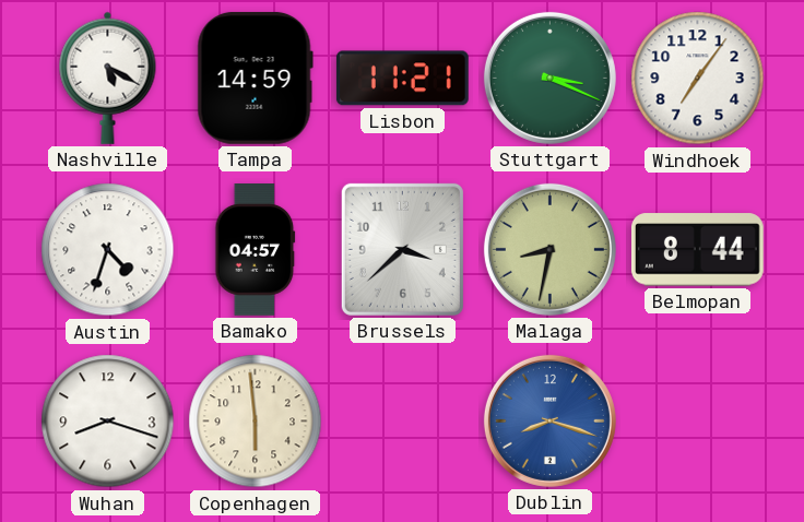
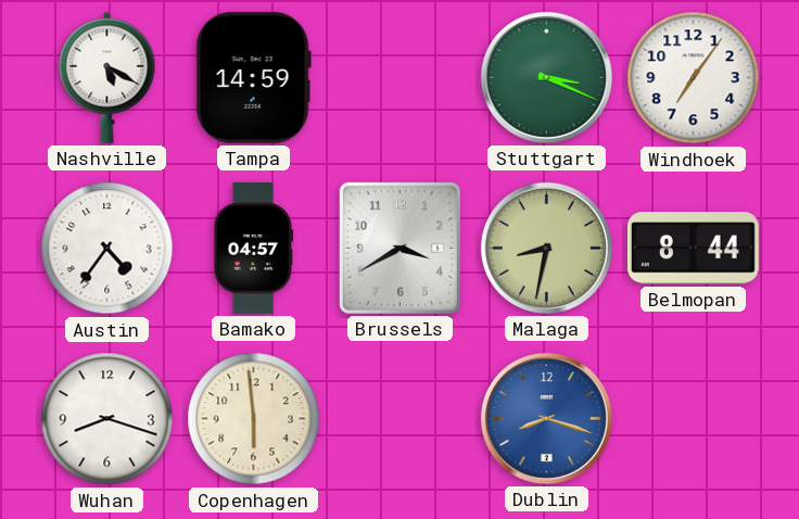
Lisbon: 11:21 -> none (402, 79)
Austin: 4:33 -> 4:36 (107, 249)
Brussels: 3:38 -> 3:40 (399, 248)
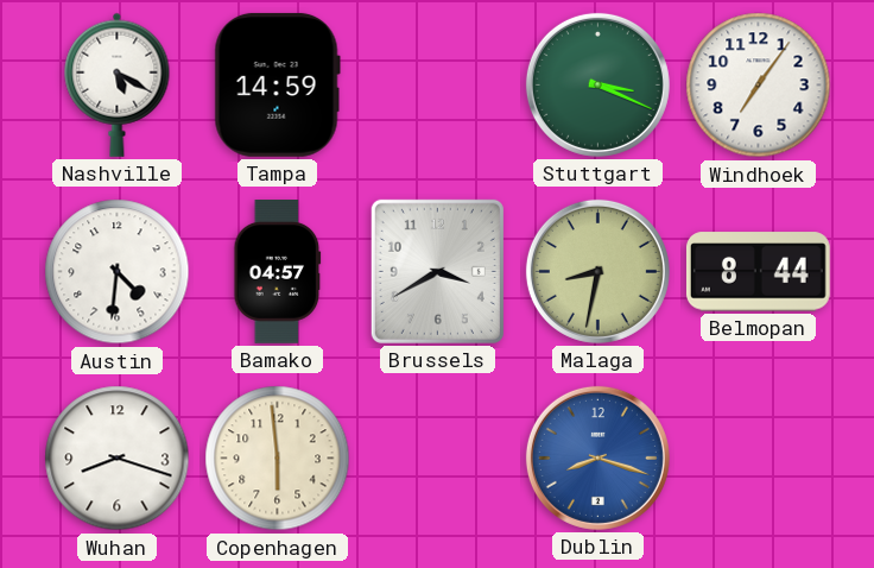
Austin: 4:36 -> 4:31 (118, 272)
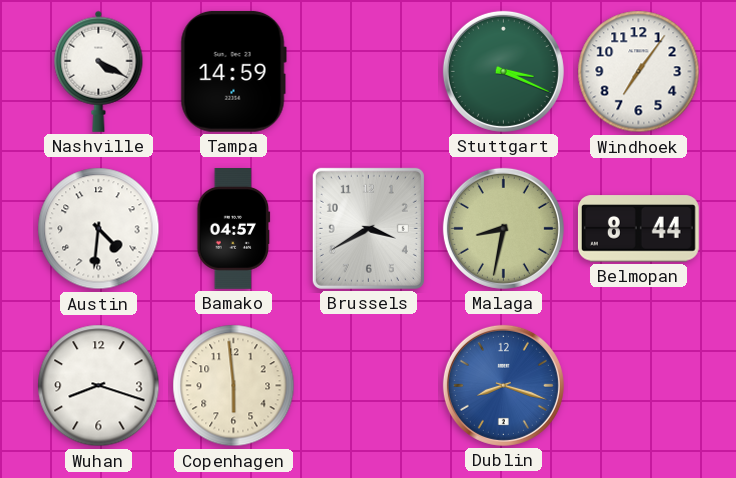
Nashville: 5:20 -> 4:20 (99, 71)
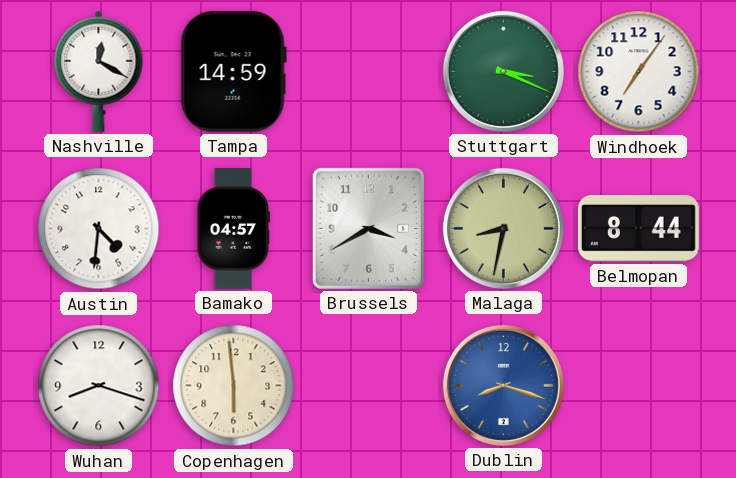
Nashville: 4:20 -> 12:20 (99, 71)
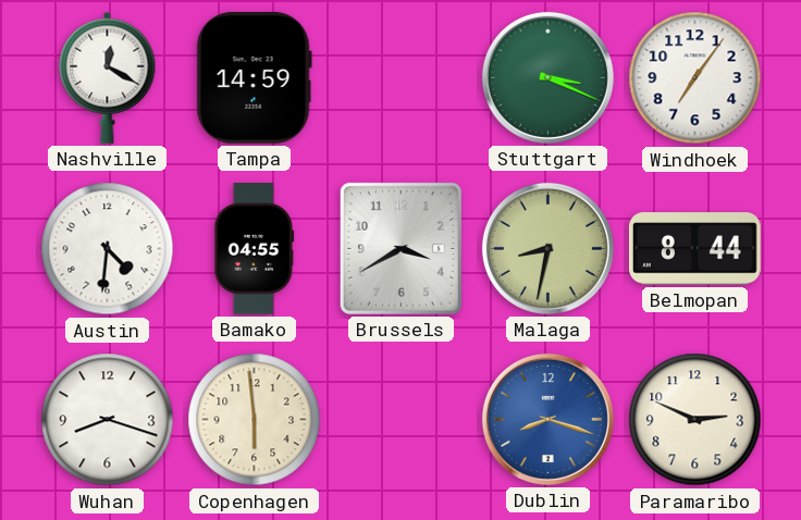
Bamako: 04:57 -> 04:55 (255, 249)
Paramaribo: none -> 2:49 (695, 420)
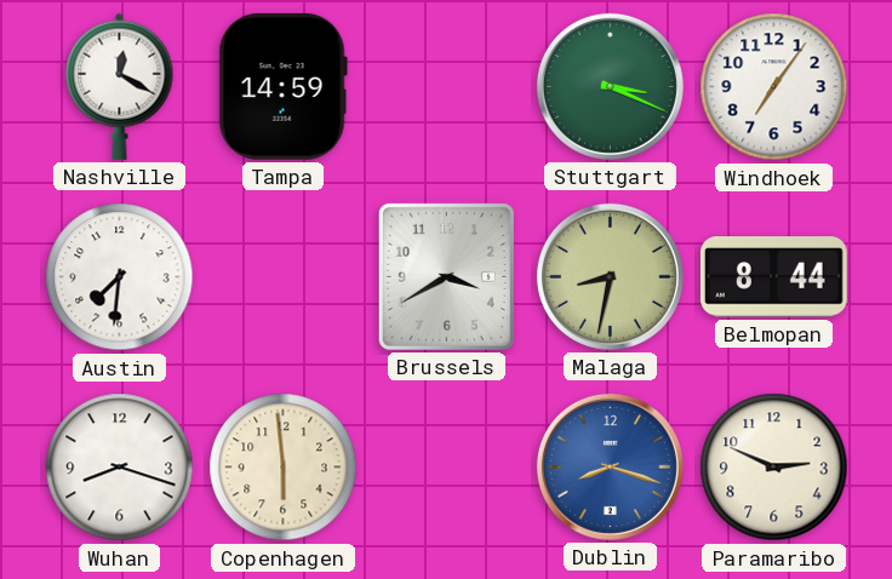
Austin: 4:31 -> 7:31 (120, 277)
Bamako: 04:55 -> none (255, 249)
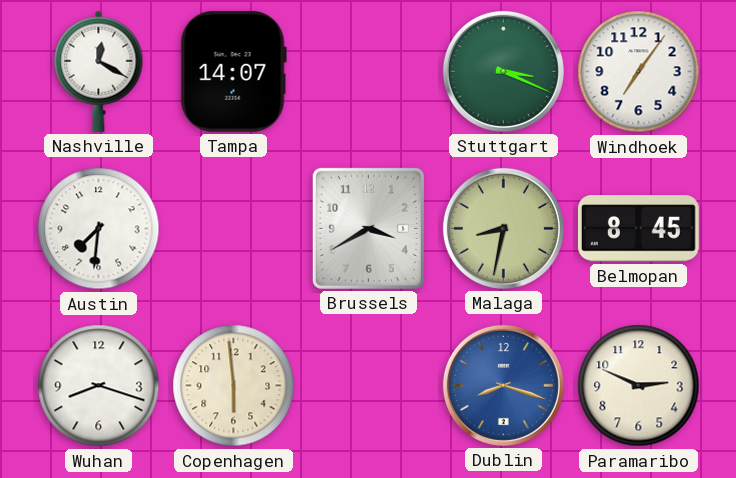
Tampa: 14:59 -> 14:07 (233, 71)
Belmopan: 8:44 -> 8:45 (638, 229)
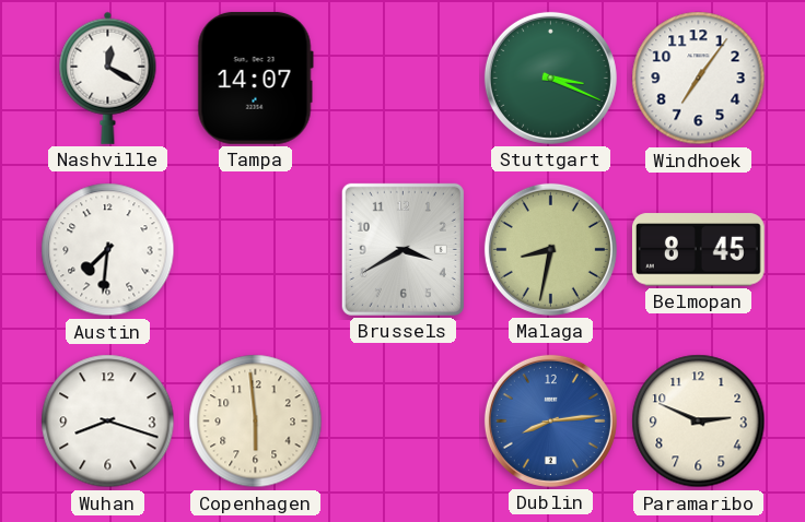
Dublin: 8:18 -> 8:14 (550, 420)
